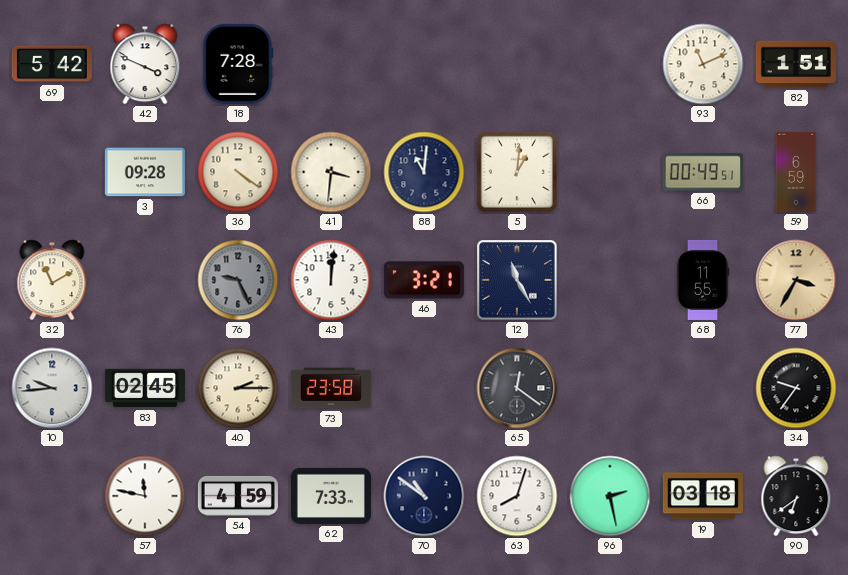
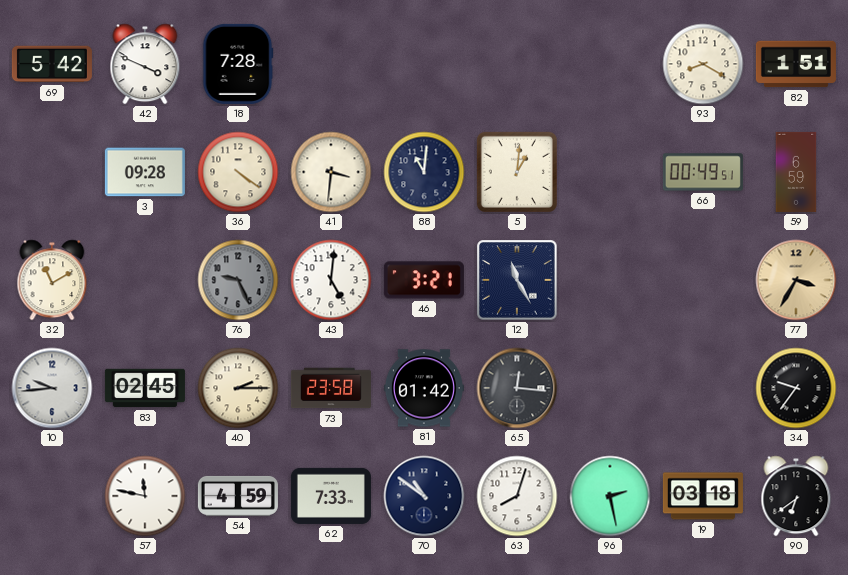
93: 11:11 -> 8:20 (703, 64)
43: 12:01 -> 5:01 (331, 280)
68: 11:55 -> none (703, 280)
81: none -> 01:42 (424, 388)
65: 12:21 -> 12:16 (517, 388)
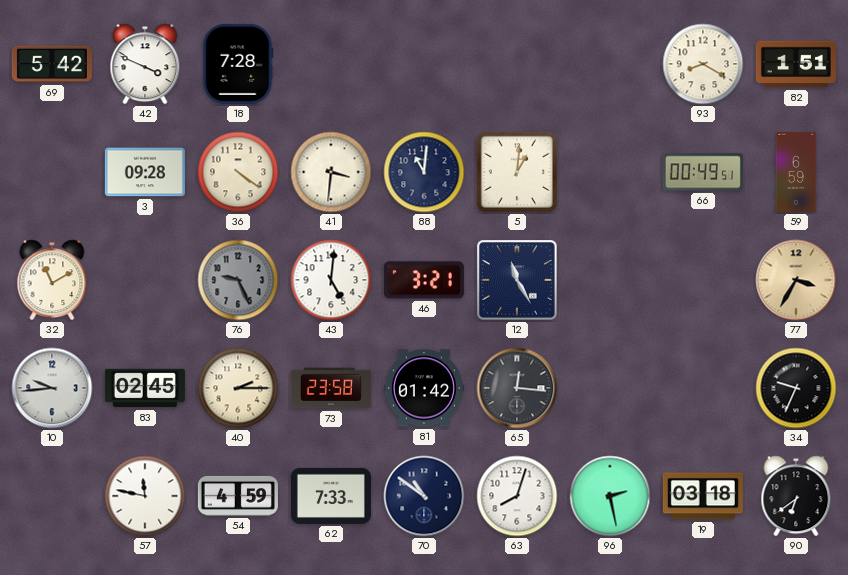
34: 9:36 -> 9:34 (796, 388)
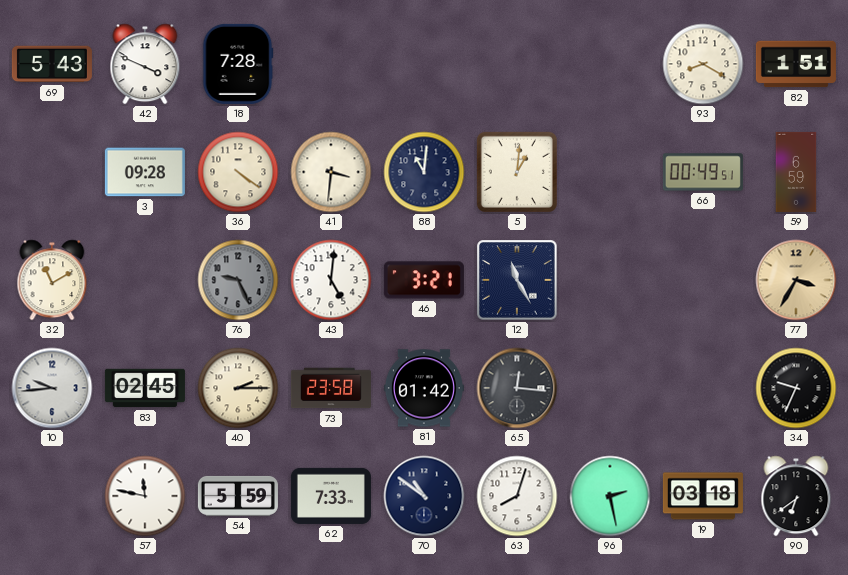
69: 5:42 -> 5:43 (52, 64)
54: 4:59 -> 5:59 (238, 496)
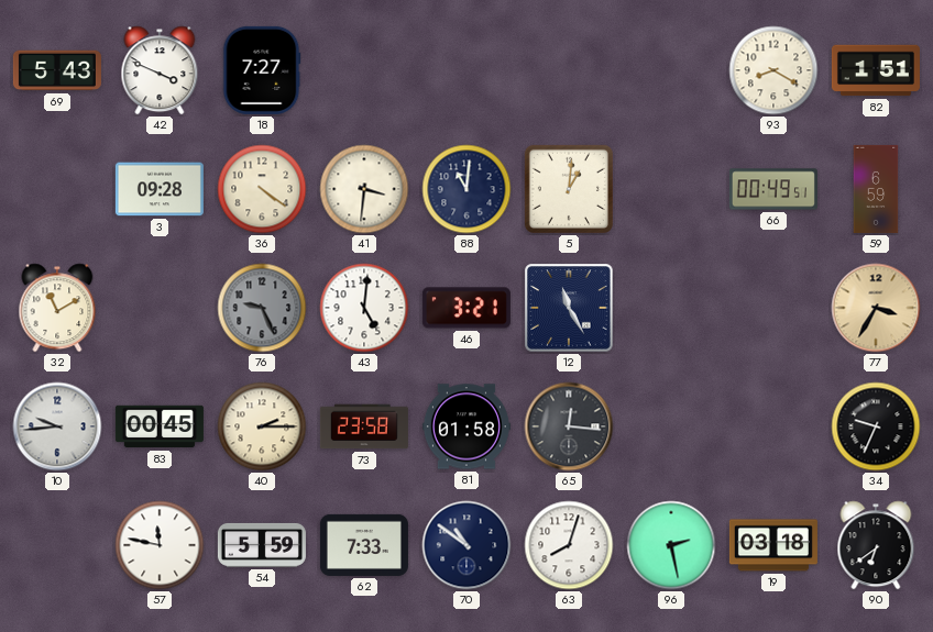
18: 7:28 -> 7:27 (262, 70)
83: 02:45 -> 00:45 (160, 426)
81: 01:42 -> 01:58 (466, 426)
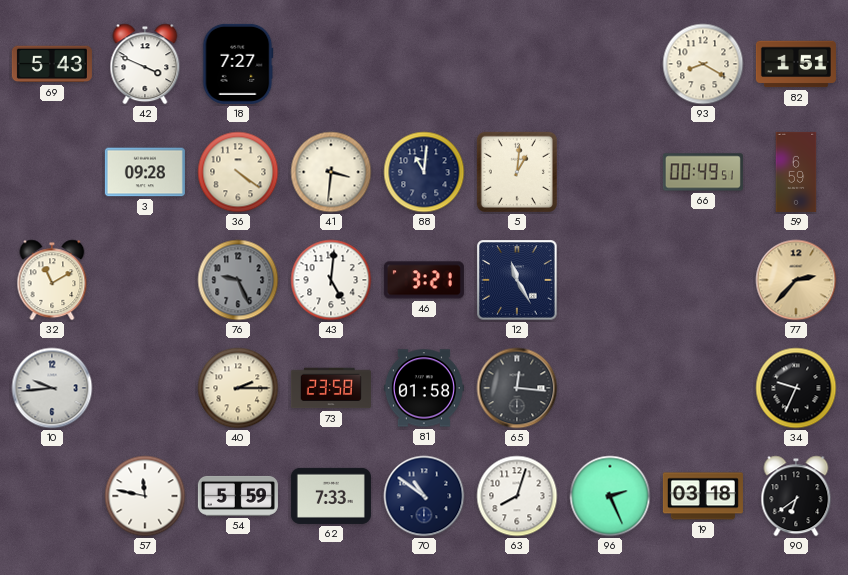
77: 3:35 -> 2:37 (796, 280)
83: 00:45 -> none (160, 426)
96: 2:28 -> 2:26 (610, 496)
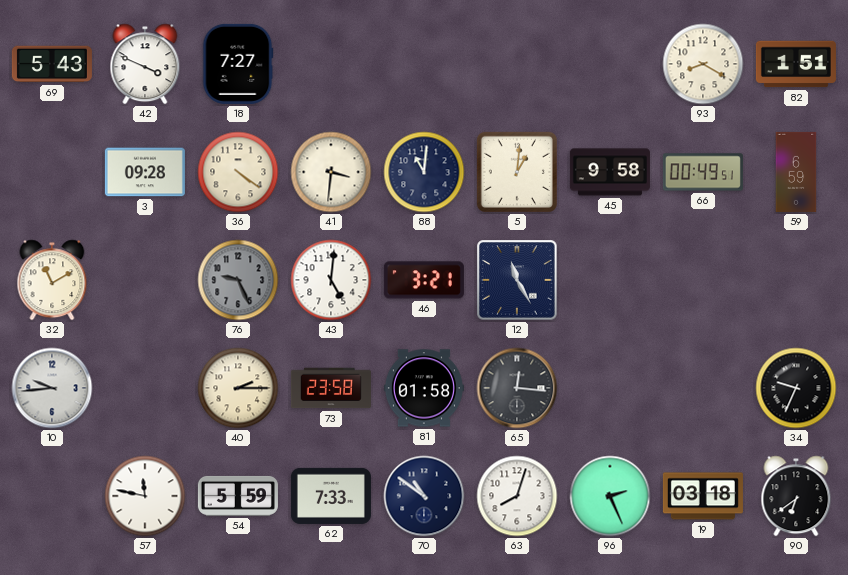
45: none -> 9:58 (610, 172)
77: 2:37 -> none (796, 280)
